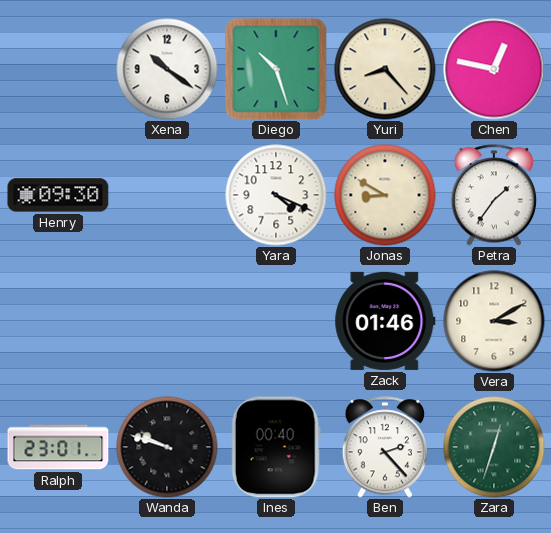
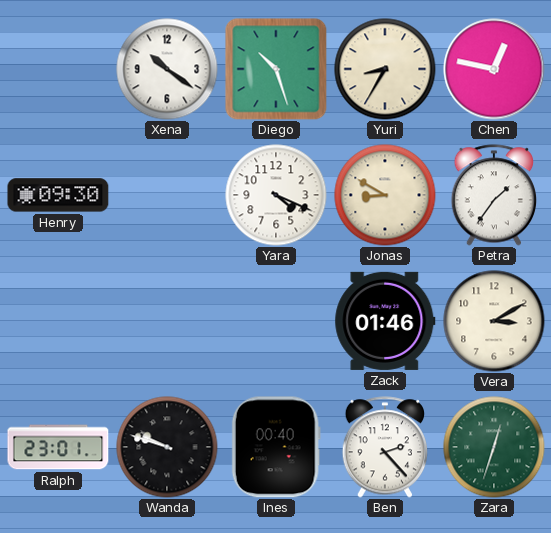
Yuri: 8:23 -> 8:35 (385, 69)
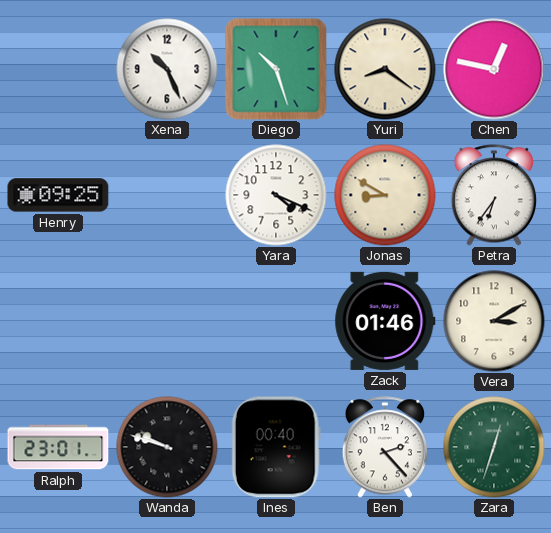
Xena: 10:21 -> 10:26 (167, 69)
Yuri: 8:35 -> 8:21 (385, 69)
Henry: 09:30 -> 09:25 (58, 195)
Petra: 1:36 -> 6:36 (493, 195)
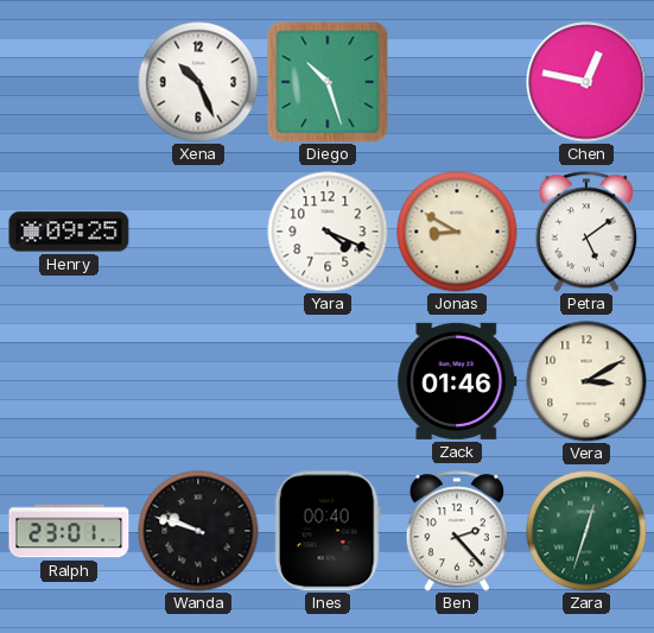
Yuri: 8:21 -> none (385, 69)
Petra: 6:36 -> 5:09 (585, 232)
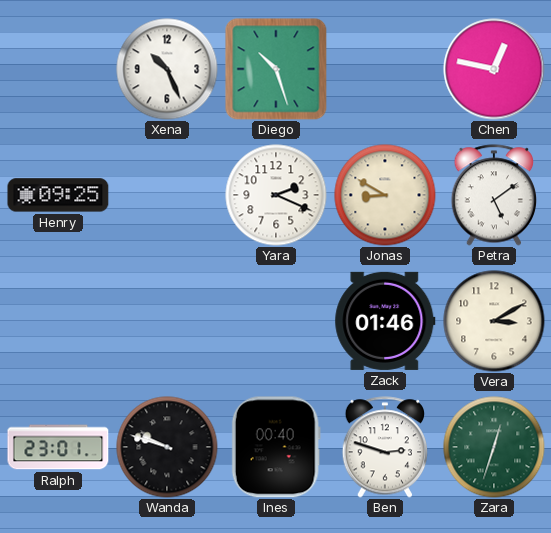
Yara: 4:19 -> 2:19 (276, 195)
Ben: 2:23 -> 2:48 (384, 447)
